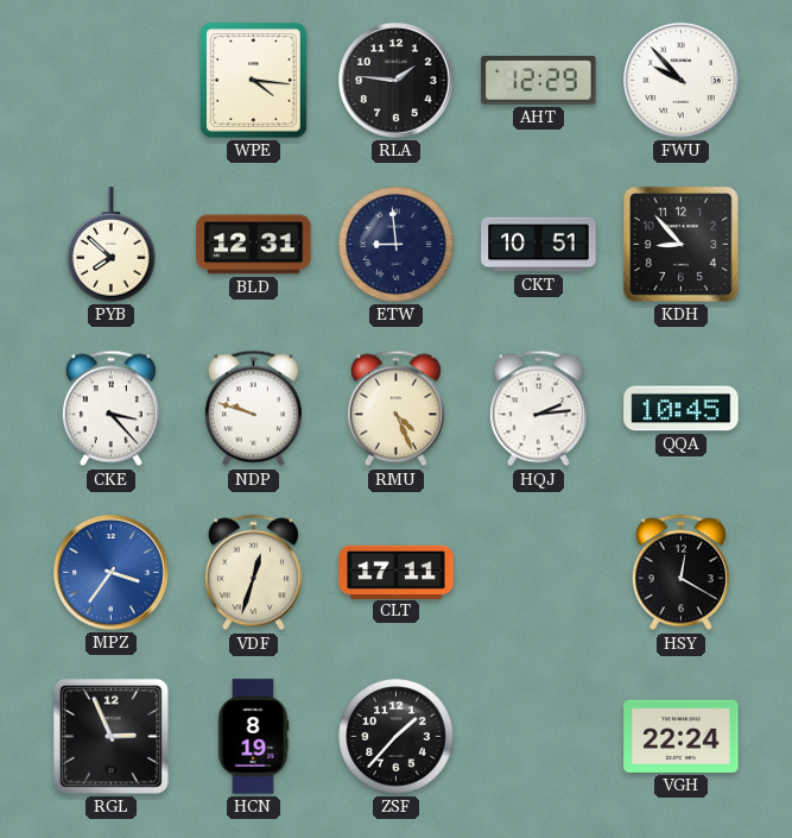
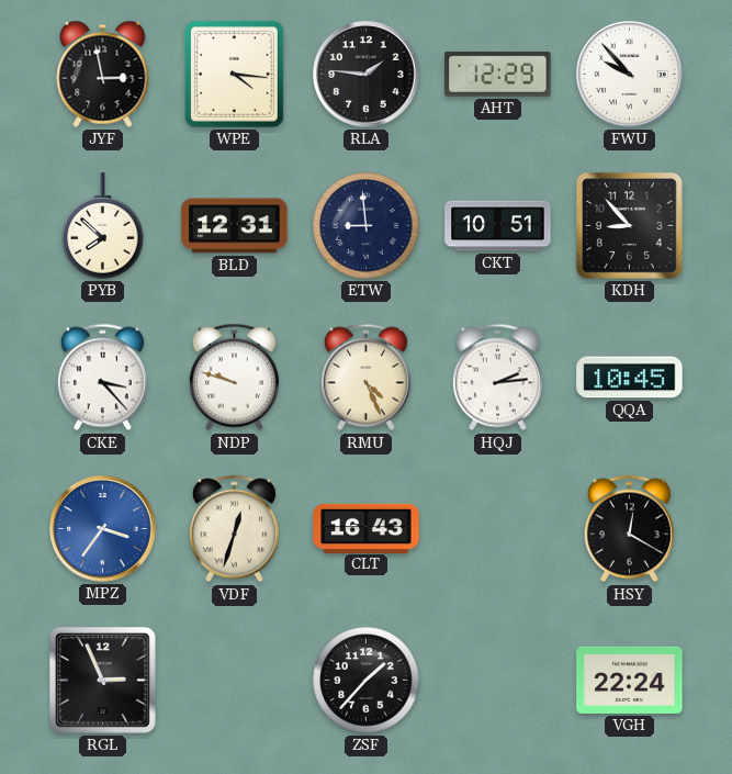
JYF: none -> 2:58 (103, 74)
CLT: 17:11 -> 16:43 (367, 528)
HCN: 8:19 -> none (253, 737)
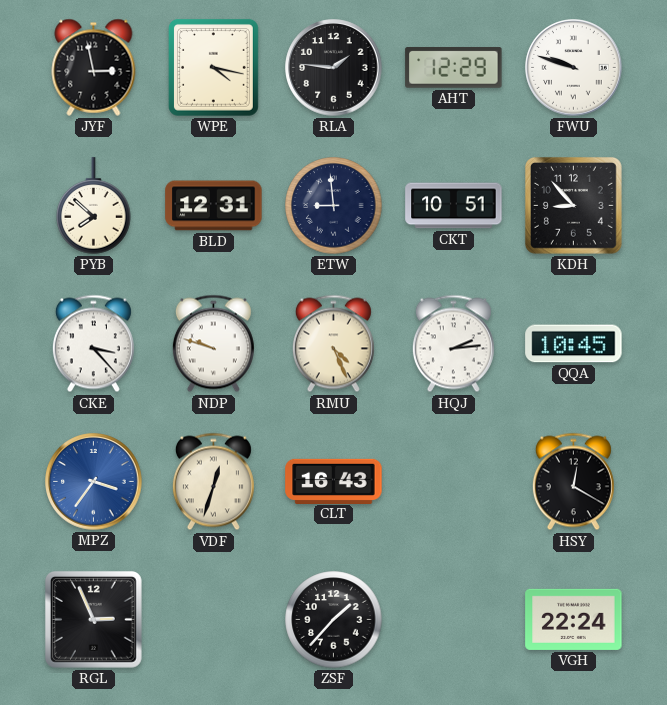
WPE: 4:16 -> 4:17 (213, 67)
FWU: 9:53 -> 9:48 (574, 68)
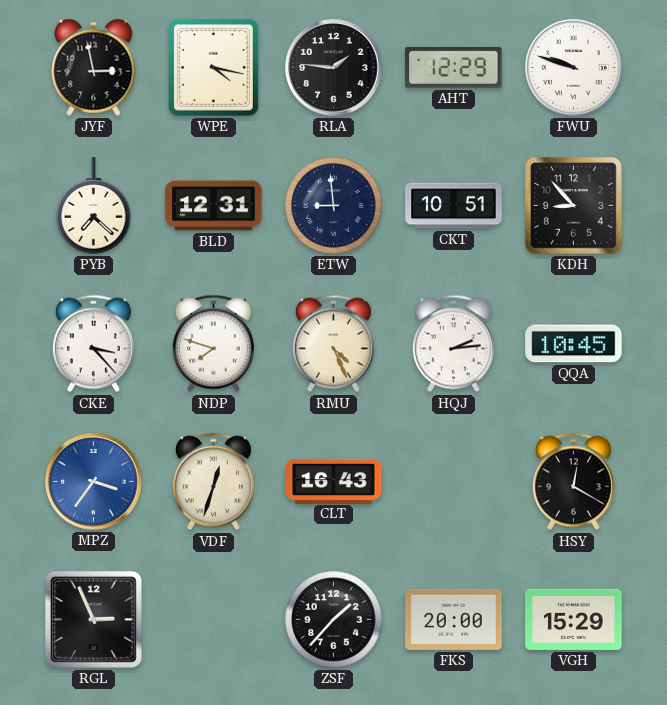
PYB: 7:52 -> 7:22 (94, 206)
NDP: 9:48 -> 7:48 (213, 344)
FKS: none -> 20:00 (454, 619)
VGH: 22:24 -> 15:29 (574, 619)
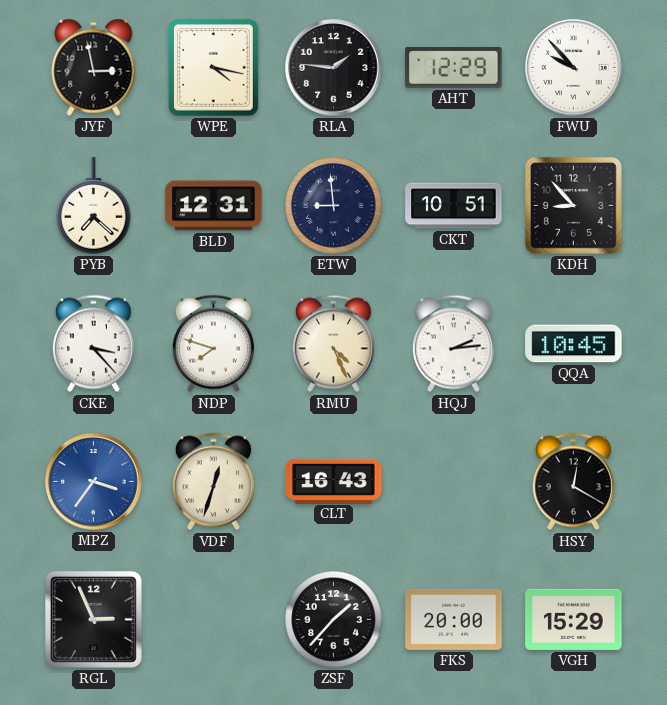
FWU: 9:48 -> 9:53 (574, 68)
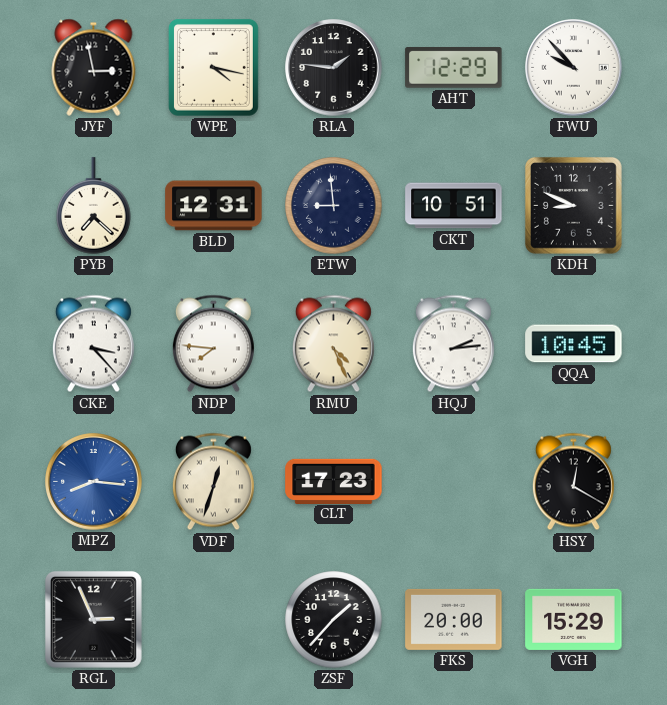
KDH: 8:53 -> 8:49 (573, 205)
NDP: 7:48 -> 7:46 (213, 344)
MPZ: 3:36 -> 8:16 (94, 482)
CLT: 16:43 -> 17:23 (334, 481)
